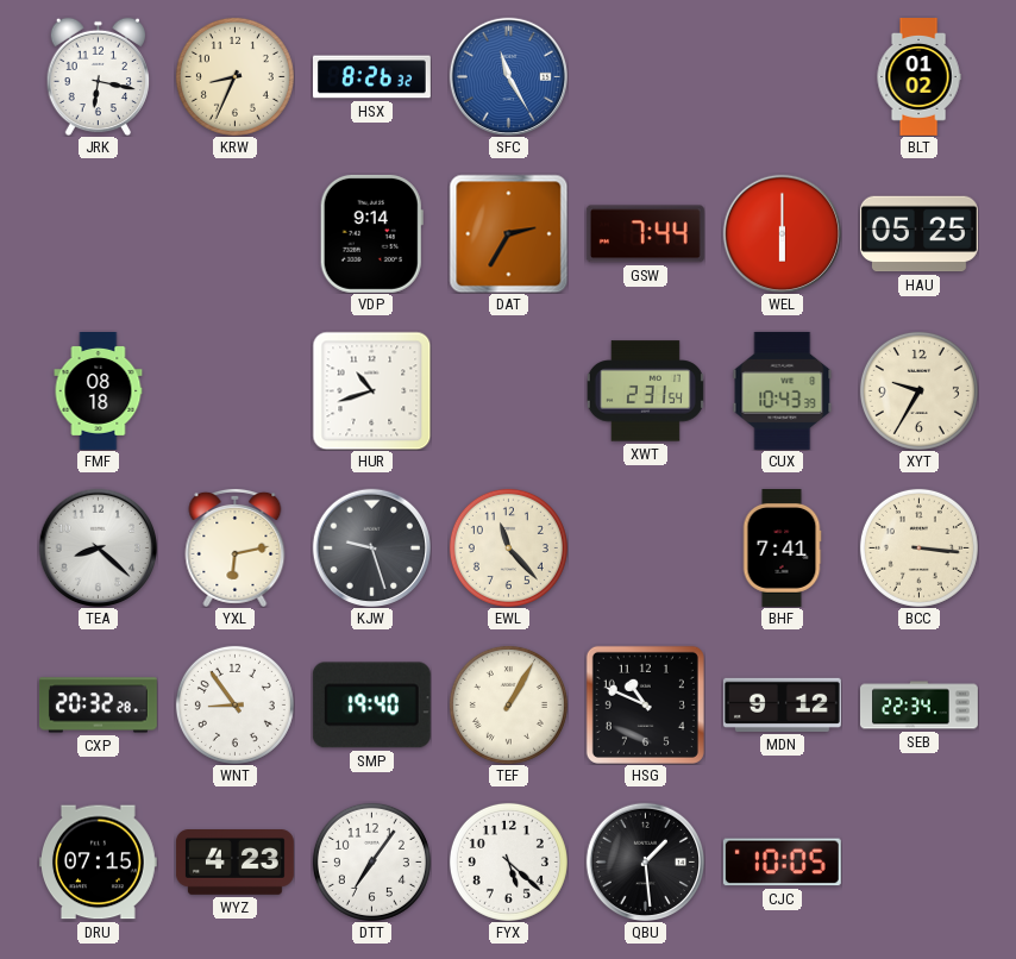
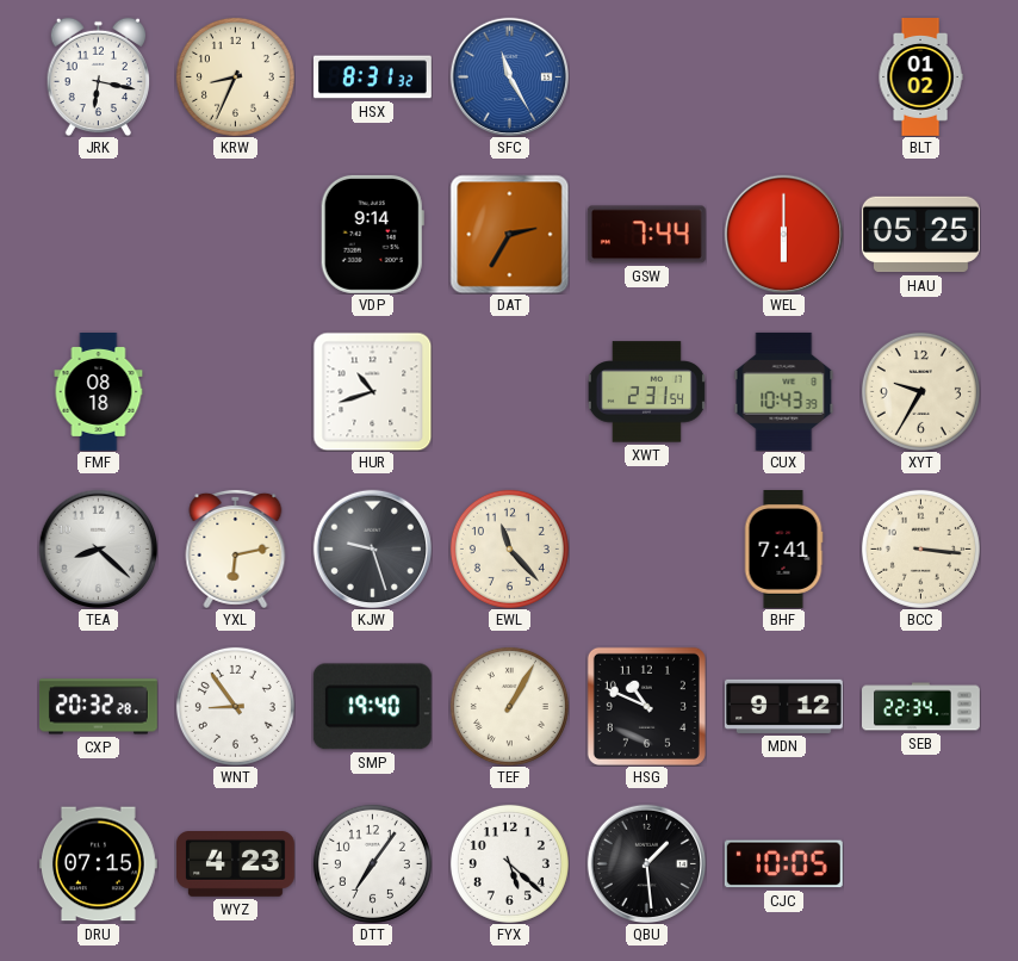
HSX: 8:26 -> 8:31 (373, 77)
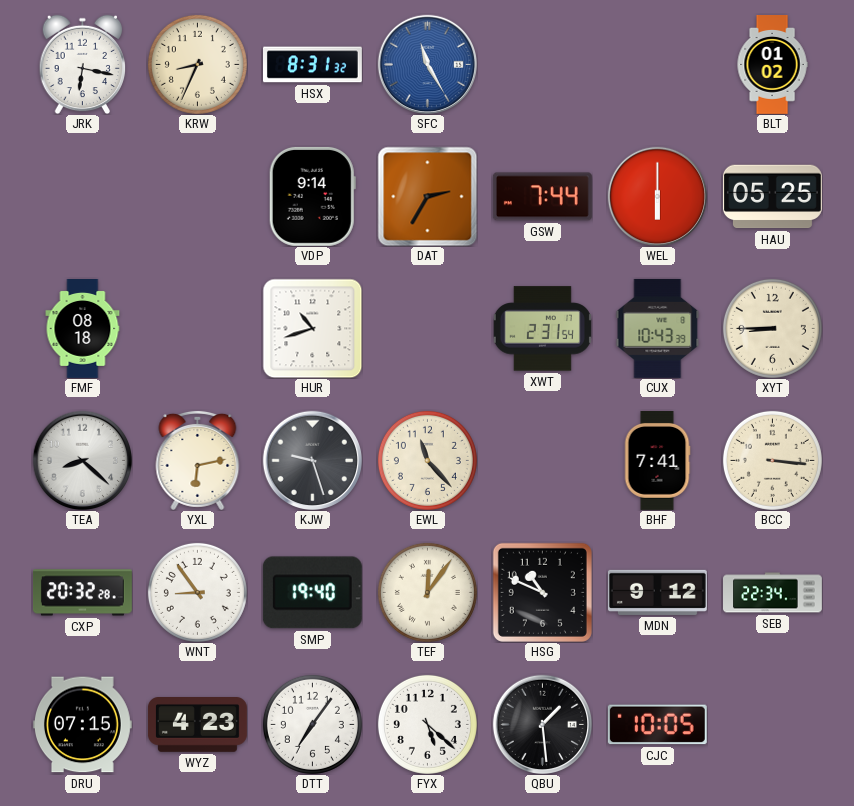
XYT: 9:35 -> 8:45 (772, 328)
TEF: 1:05 -> 12:06 (427, 592)
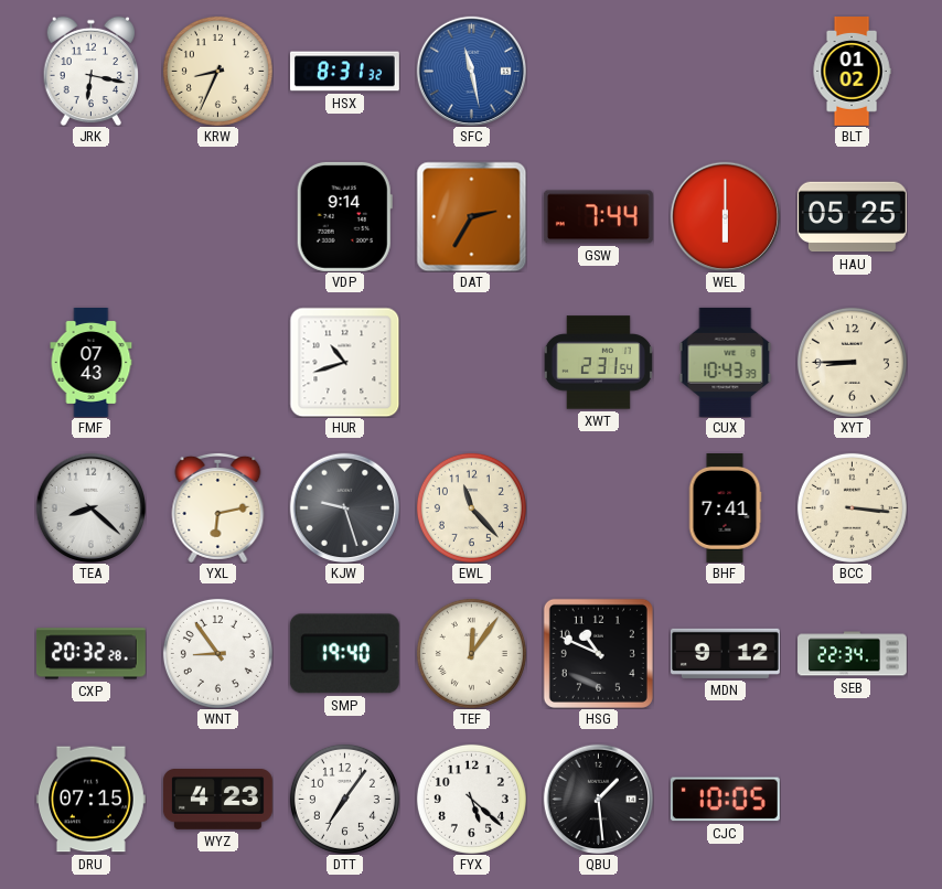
SFC: 11:25 -> 11:28 (471, 71)
FMF: 08:18 -> 07:43 (92, 363)
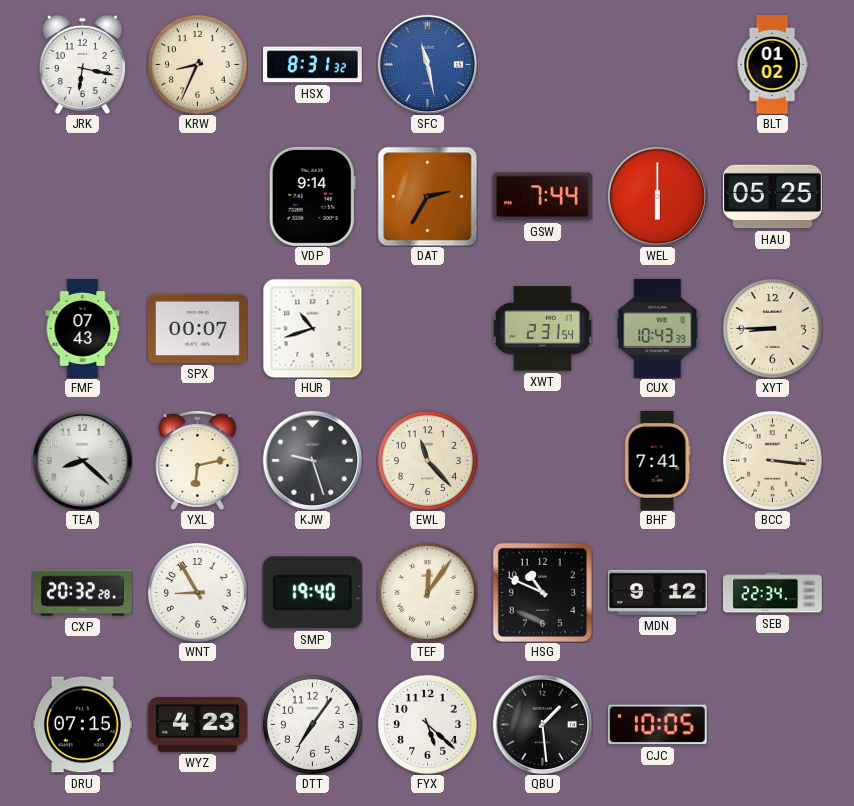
SPX: none -> 00:07 (197, 328)
WNT: 8:54 -> 8:55 (197, 592)
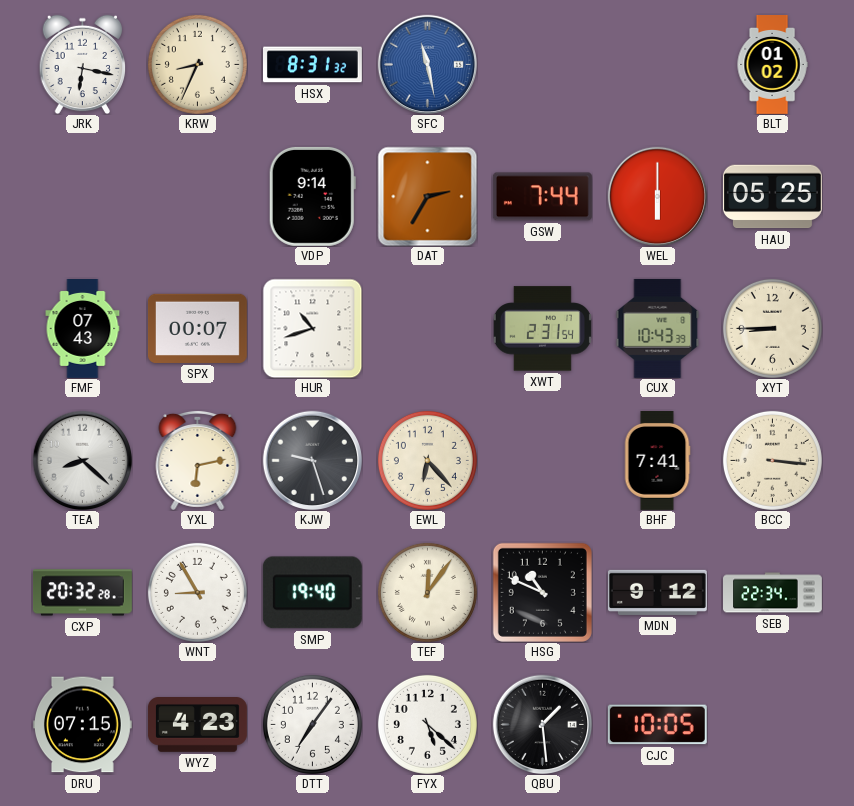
EWL: 11:23 -> 6:23 (427, 460)
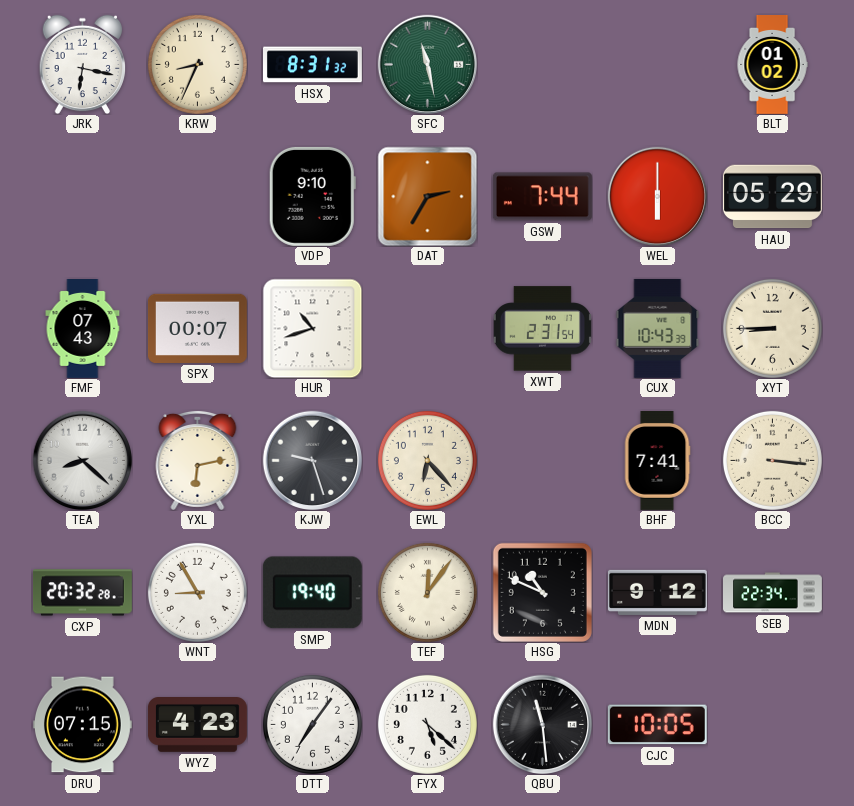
SFC dial: blue -> green (427, 64)
VDP: 9:14 -> 9:10 (312, 196)
HAU: 05:25 -> 05:29 (772, 197)
QBU: 1:29 -> 11:29 (542, 724)
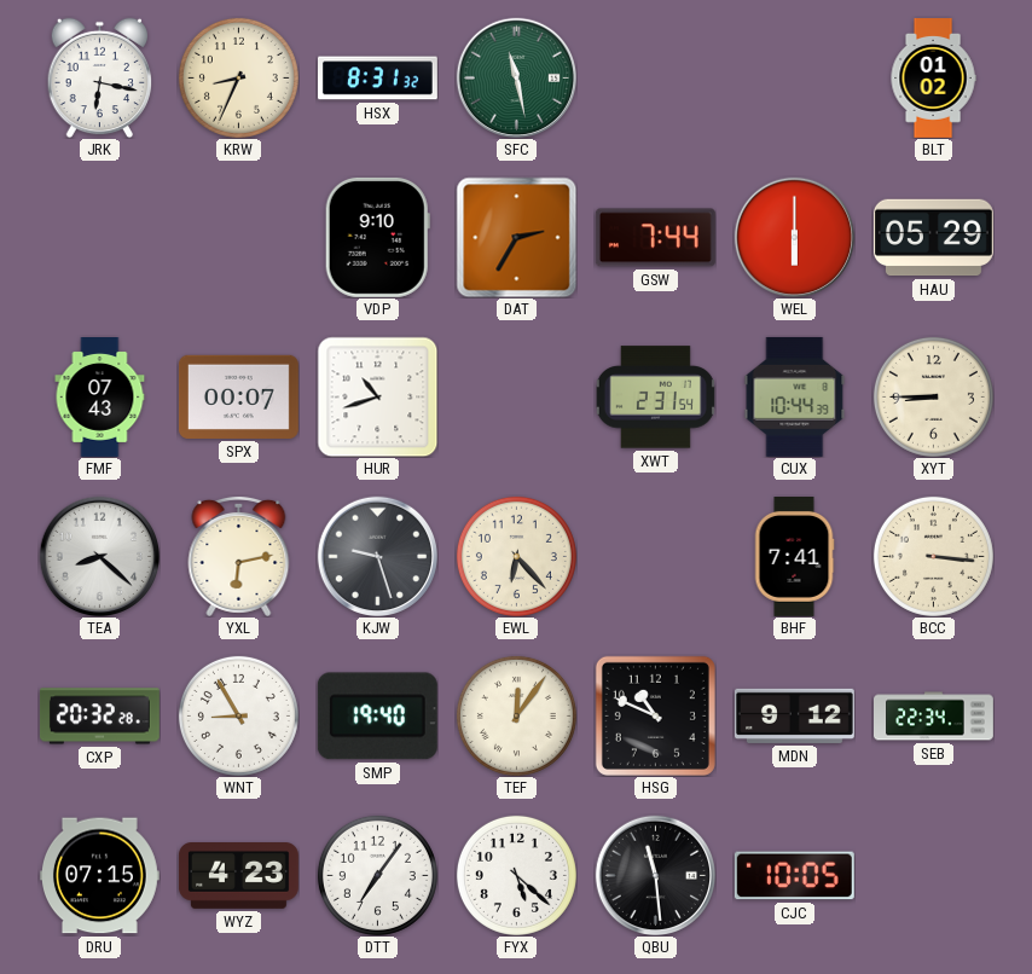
CUX: 10:43 -> 10:44 (795, 396)
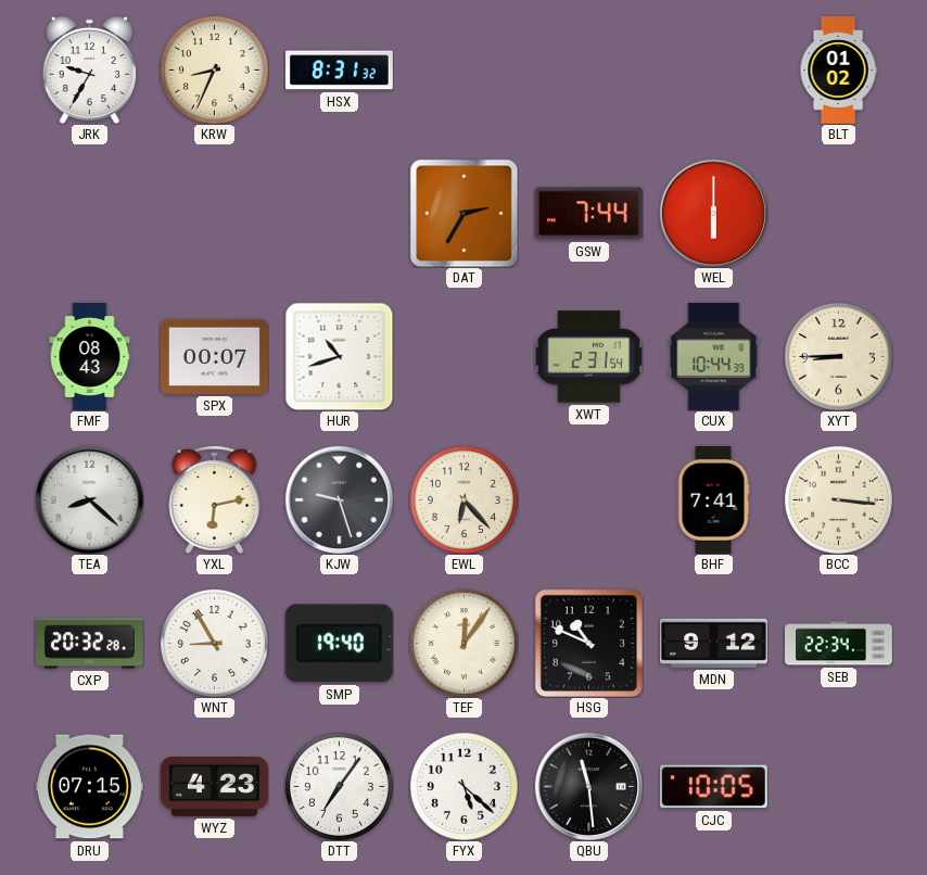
JRK: 6:17 -> 9:35 (90, 69)
SFC: 11:28 -> none (516, 77)
VDP: 9:10 -> none (377, 237)
HAU: 05:29 -> none (933, 238)
FMF: 07:43 -> 08:43 (90, 357)
